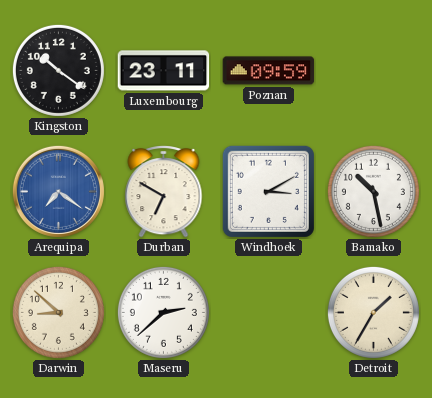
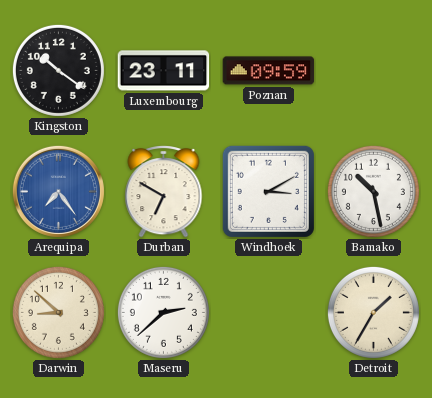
Arequipa: 7:21 -> 7:24 (58, 191)
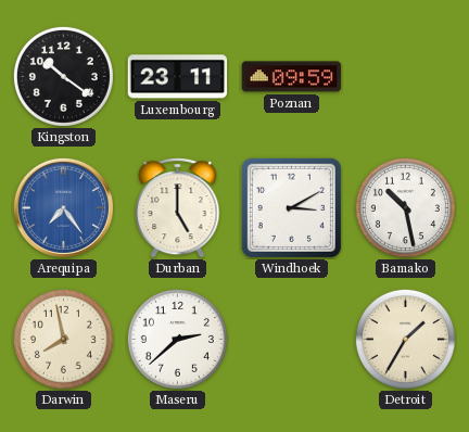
Durban: 6:50 -> 5:00 (178, 207)
Darwin: 8:52 -> 7:58 (63, 339)
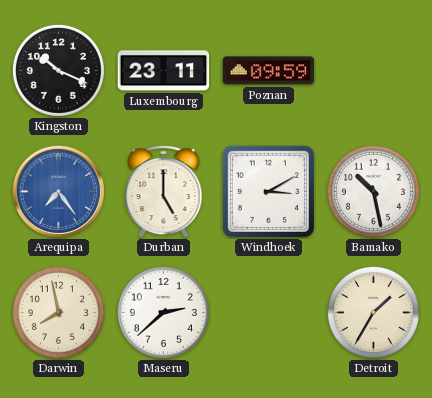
Kingston: 10:21 -> 10:19 (58, 70)
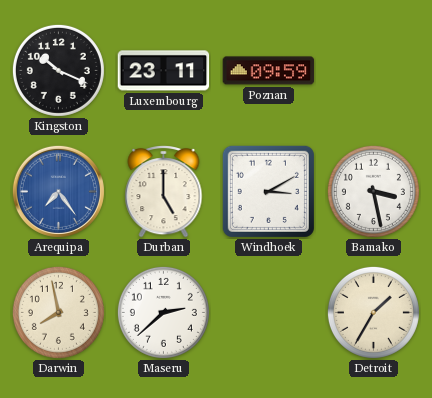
Bamako: 10:28 -> 3:28 (373, 191)
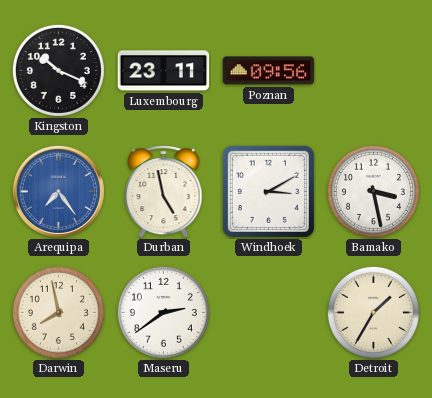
Poznan: 09:59 -> 09:56 (269, 71)
Durban: 5:00 -> 4:58 (164, 191)
Maseru: 2:38 -> 2:39 (163, 312)
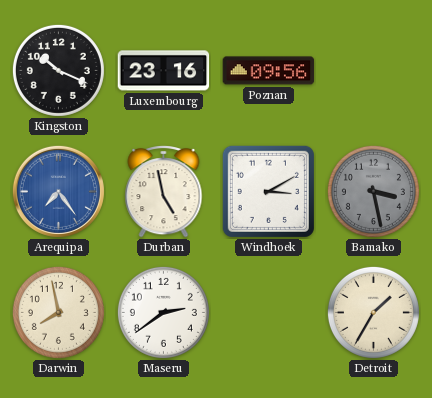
Luxembourg: 23:11 -> 23:16 (164, 71)
Bamako dial: white -> grey (373, 191)
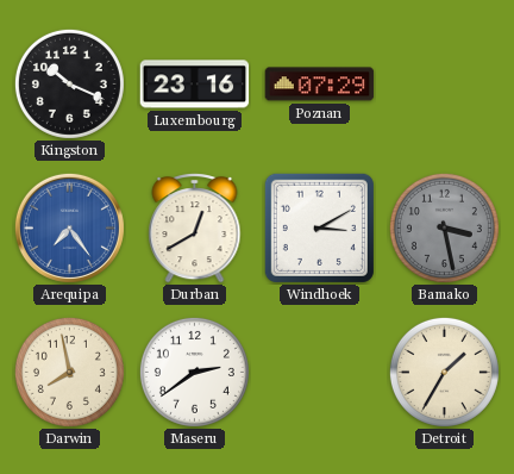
Poznan: 09:56 -> 07:29 (320, 85)
Durban: 4:58 -> 12:40 (195, 227)
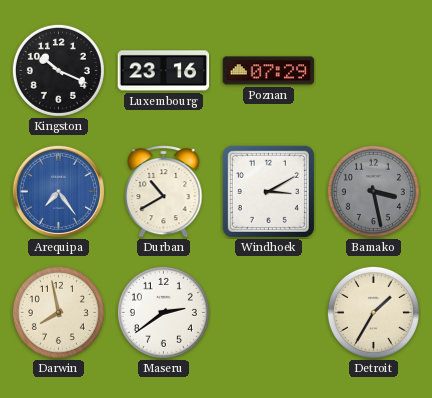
Durban: 12:40 -> 10:40 (164, 191)
